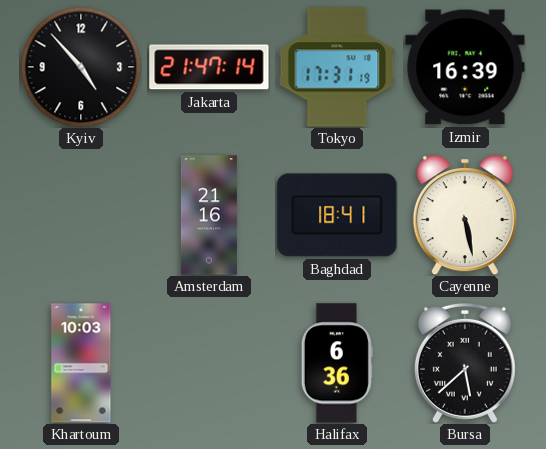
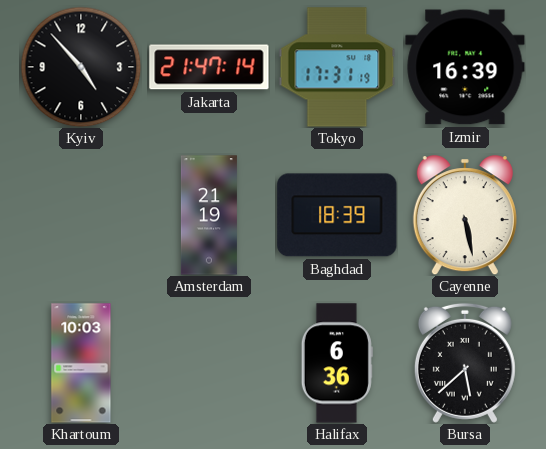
Amsterdam: 21:16 -> 21:19 (209, 215)
Baghdad: 18:41 -> 18:39 (337, 215)
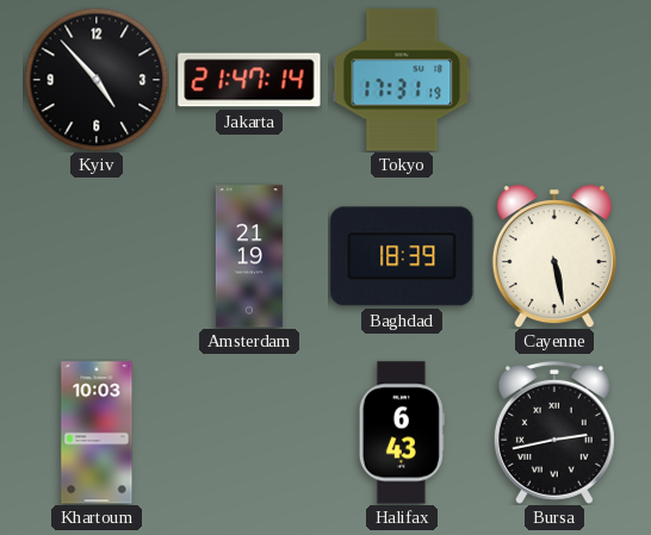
Izmir: 16:39 -> none (465, 67)
Halifax: 6:36 -> 6:43 (402, 433)
Bursa: 5:38 -> 2:43 (554, 433)
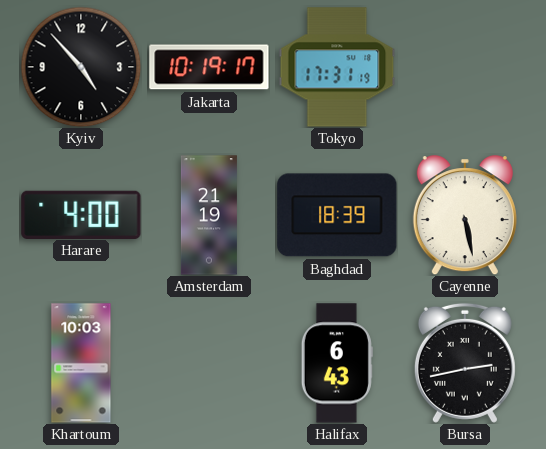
Jakarta: 21:47 -> 10:19 (209, 67)
Harare: none -> 4:00 (81, 214)
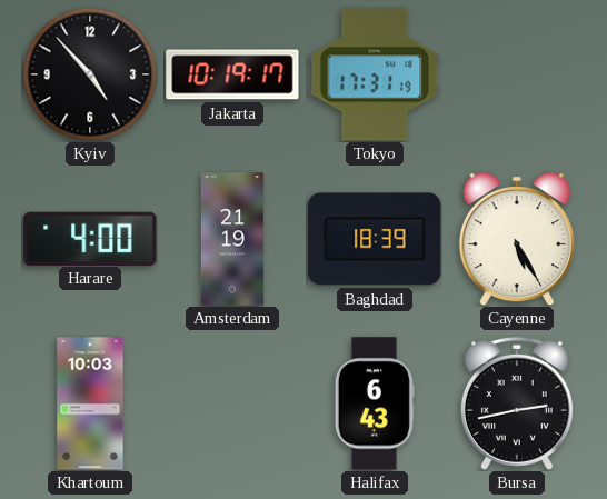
Cayenne: 5:28 -> 5:25 (517, 239)
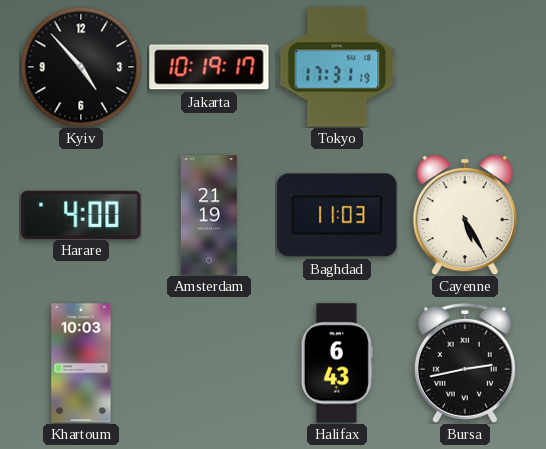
Baghdad: 18:39 -> 11:03 (337, 215)
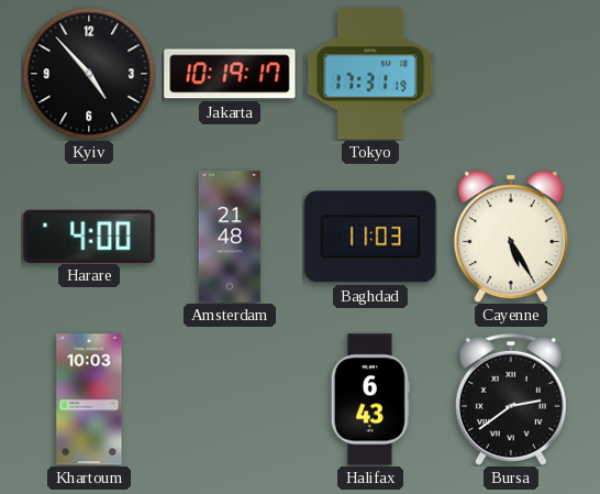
Amsterdam: 21:19 -> 21:48 (230, 237)
Bursa: 2:43 -> 2:39 (511, 399)
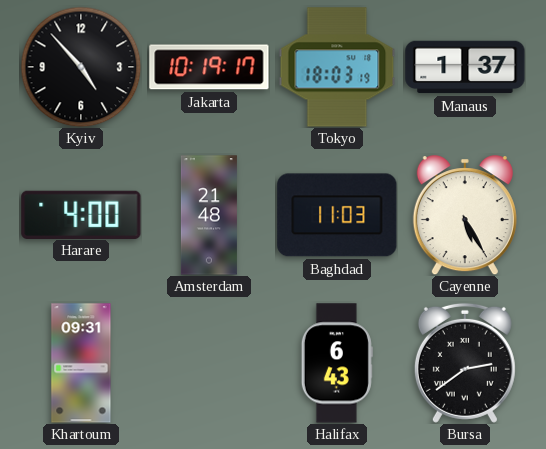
Tokyo: 17:31 -> 18:03 (337, 67)
Manaus: none -> 1:37 (465, 67)
Khartoum: 10:03 -> 09:31 (81, 363)
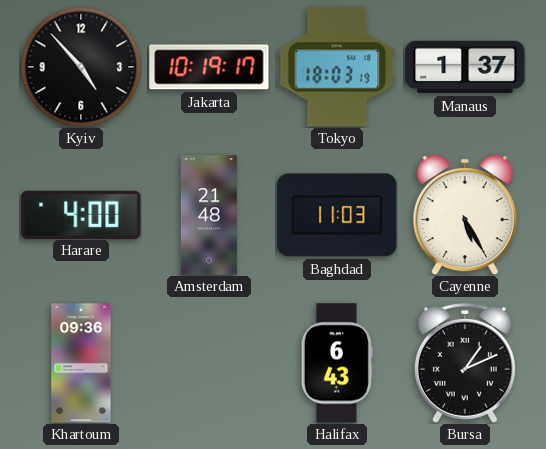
Khartoum: 09:31 -> 09:36 (81, 363)
Bursa: 2:39 -> 1:11 (465, 363)
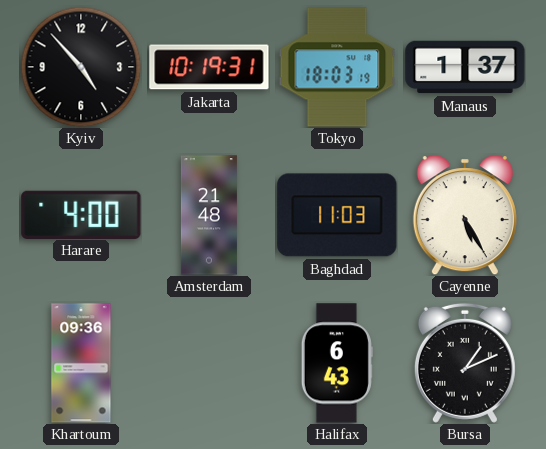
Jakarta: 10:19:17 -> 10:19:31 (209, 67)
